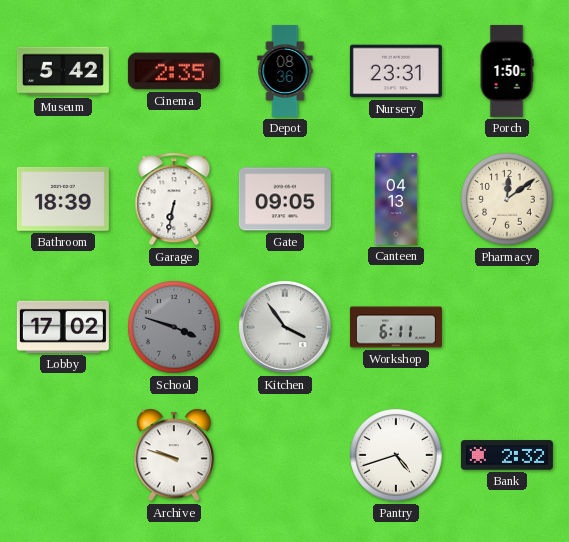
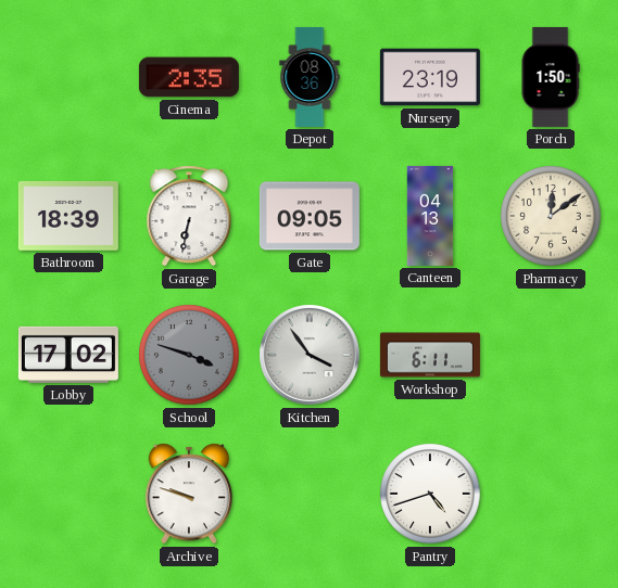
Museum: 5:42 -> none (63, 71)
Nursery: 23:31 -> 23:19 (430, 77)
Bank: 2:32 -> none (507, 455)
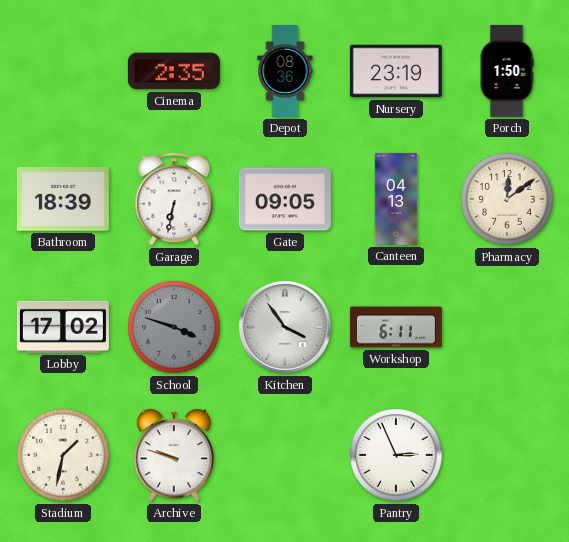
Stadium: none -> 1:32 (63, 455)
Pantry: 4:42 -> 2:56 (396, 455)
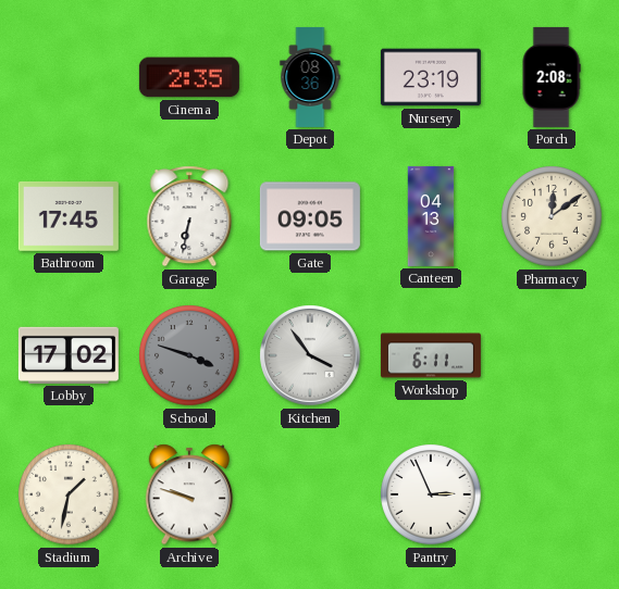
Porch: 1:50 -> 2:08 (552, 77)
Bathroom: 18:39 -> 17:45 (69, 216)
